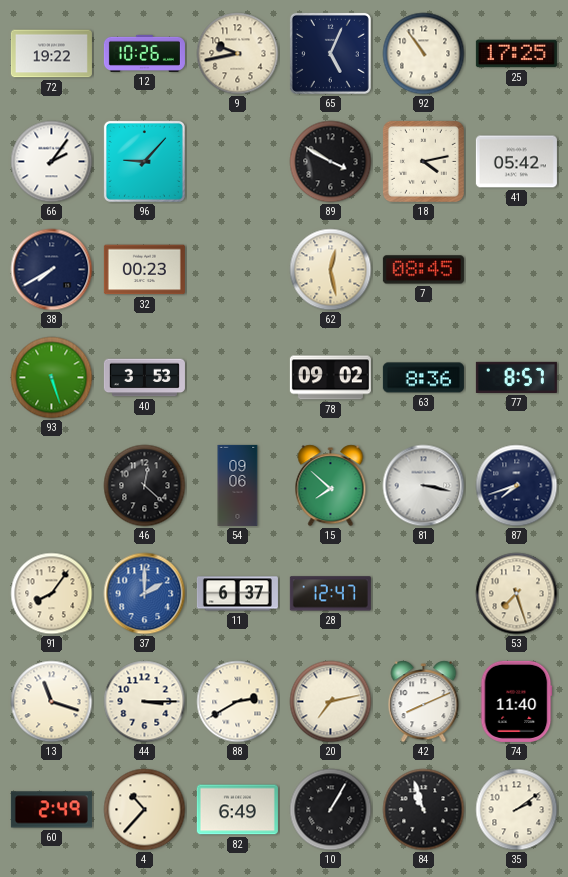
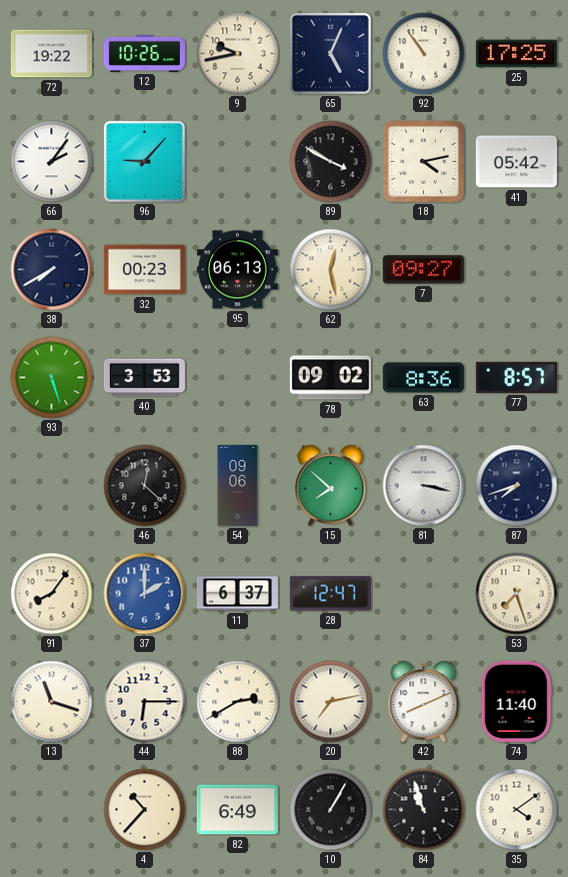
95: none -> 06:13 (237, 270)
7: 08:45 -> 09:27 (423, 270)
44: 3:15 -> 6:15 (145, 702)
60: 2:49 -> none (51, 810)
35: 2:09 -> 4:09 (517, 810)
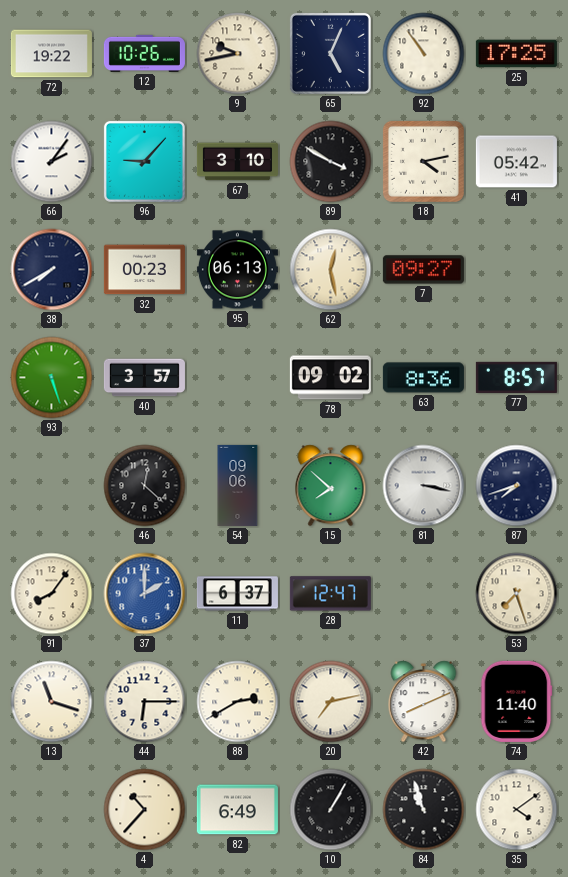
67: none -> 3:10 (237, 162)
40: 3:53 -> 3:57 (144, 378)
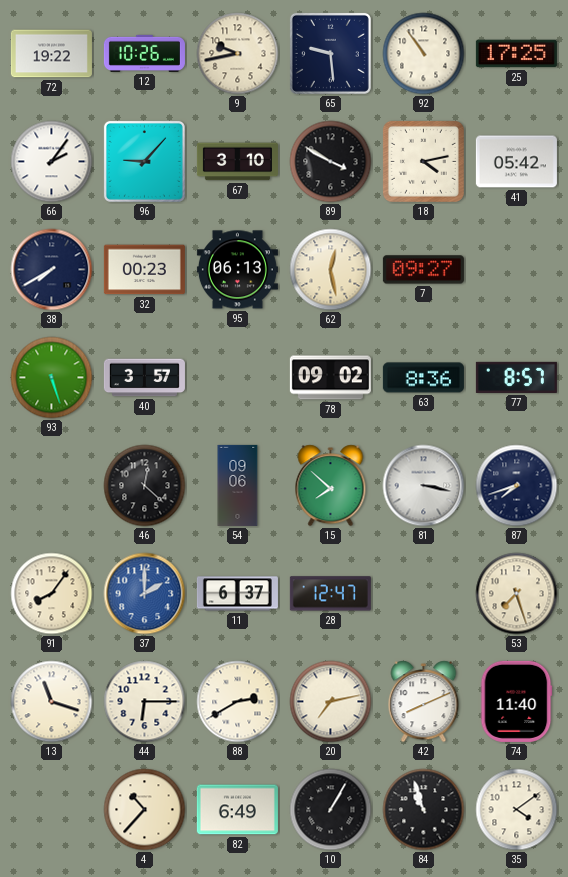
65: 5:04 -> 9:29 (330, 53)
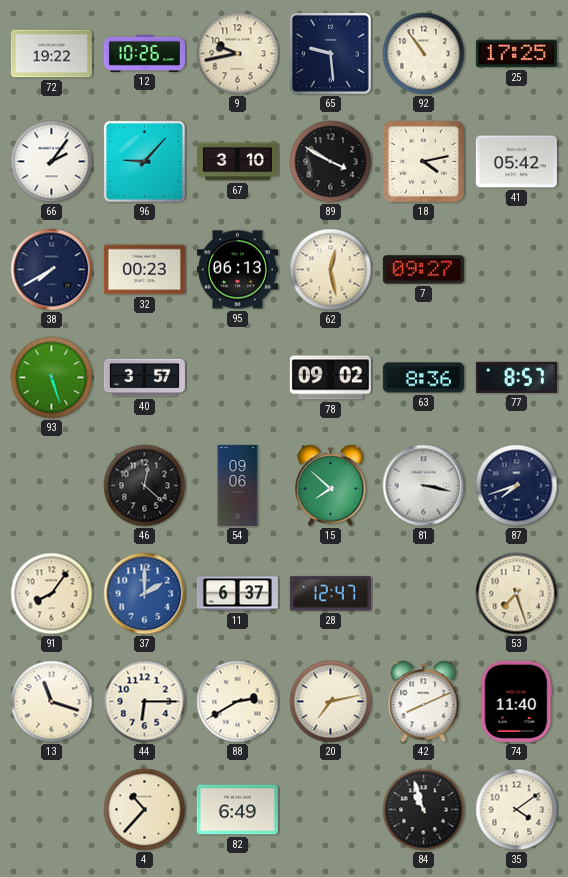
10: 1:05 -> none (331, 810)
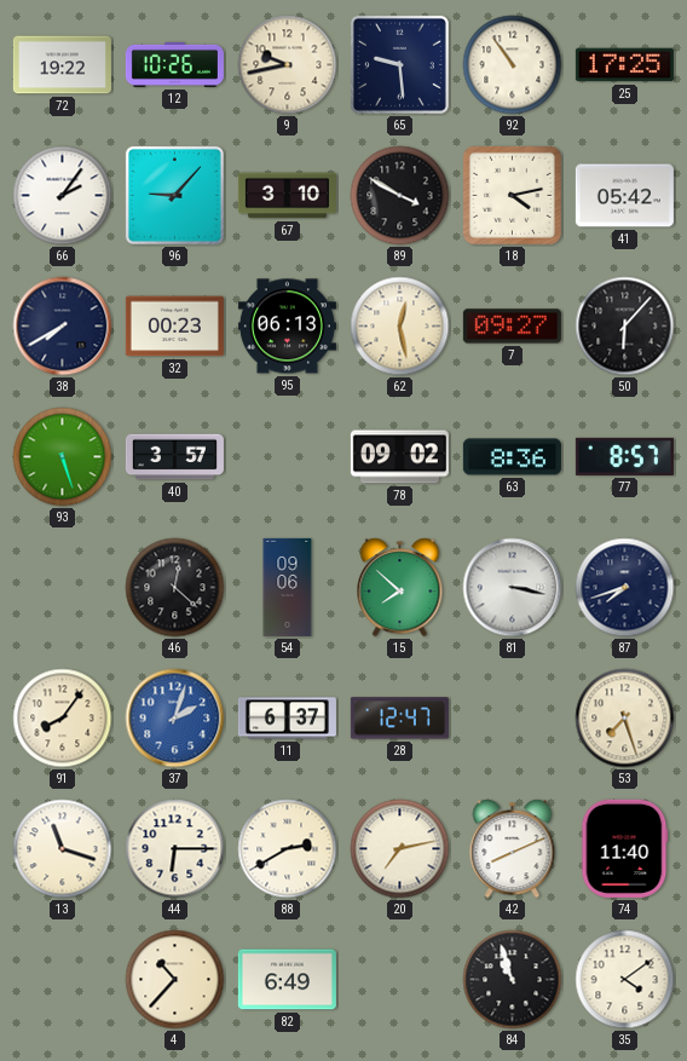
50: none -> 6:07 (625, 327)
37: 2:00 -> 2:03 (175, 719)
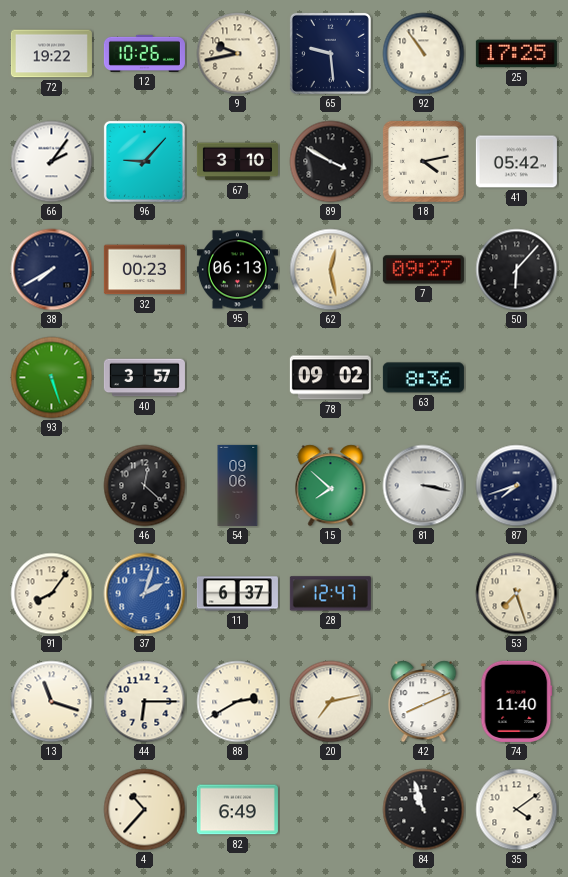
77: 8:57 -> none (624, 456)
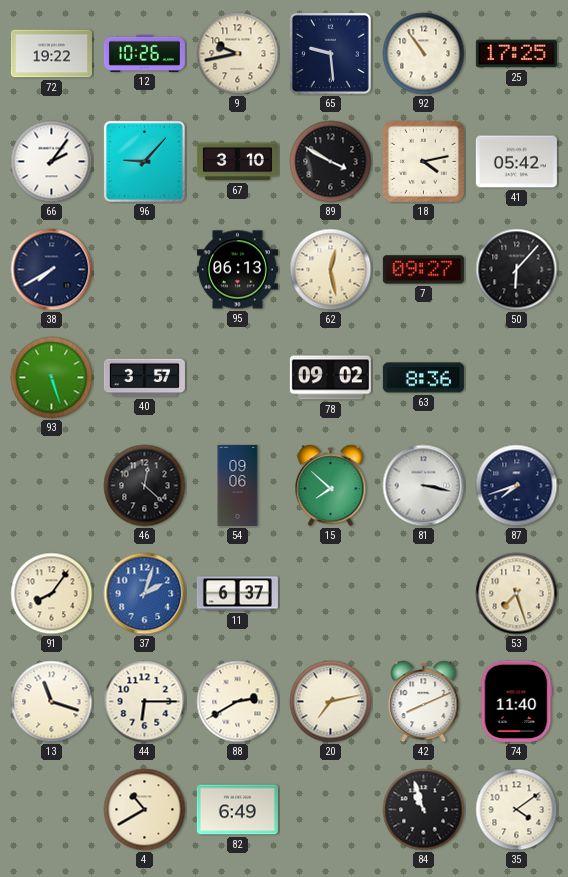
32: 00:23 -> none (144, 270)
28: 12:47 -> none (330, 594)
4: 10:37 -> 10:40 (145, 810)
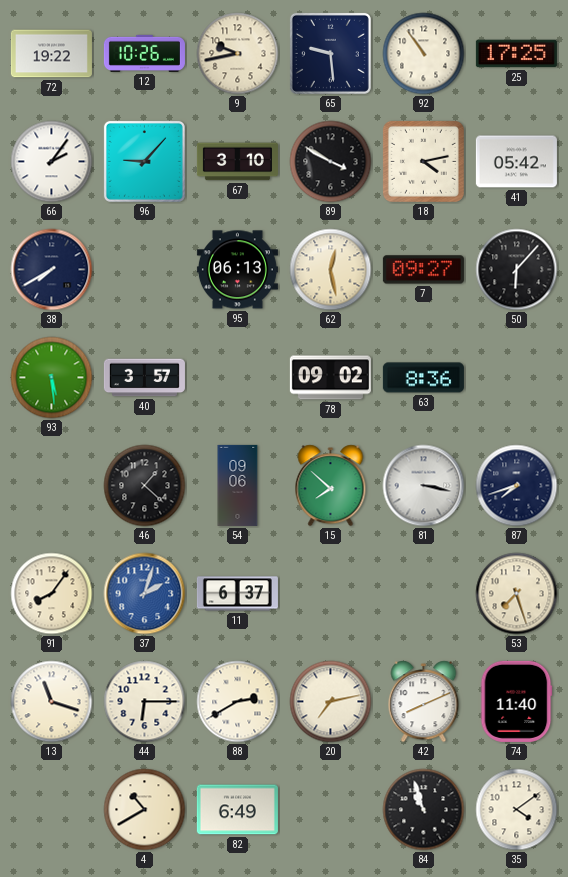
93: 5:27 -> 5:29 (52, 378)
46: 12:22 -> 1:22 (145, 486)
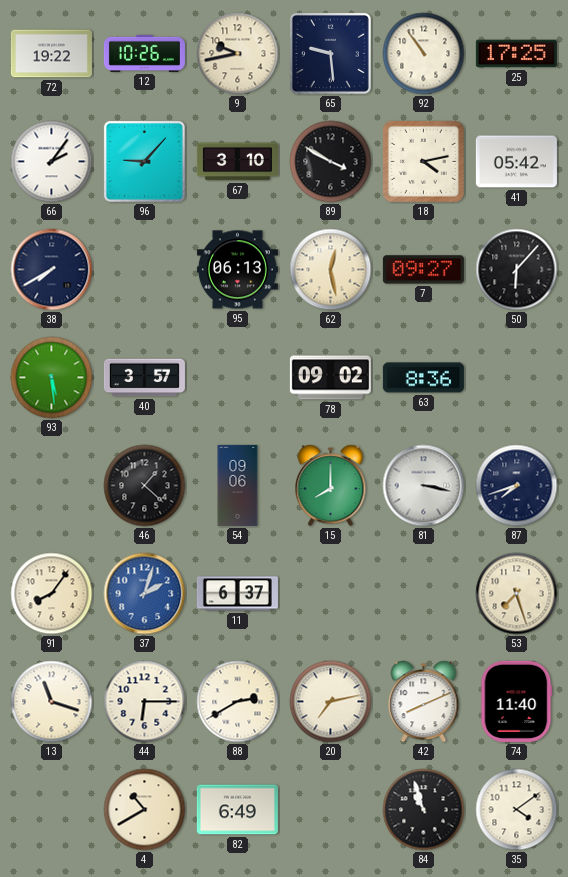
15: 7:52 -> 8:00 (331, 486)
